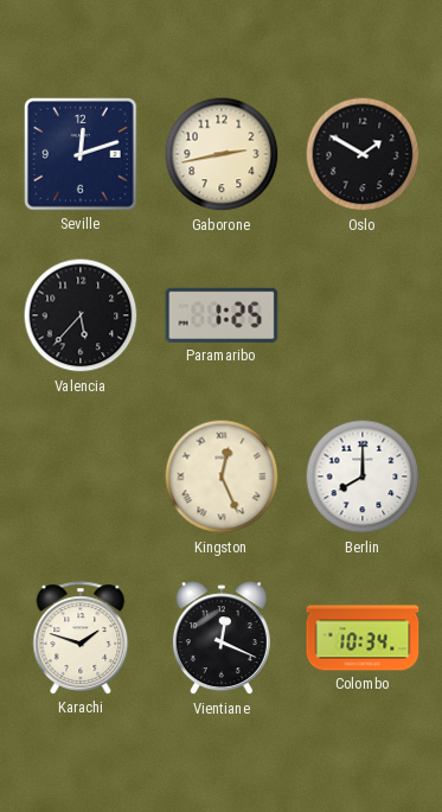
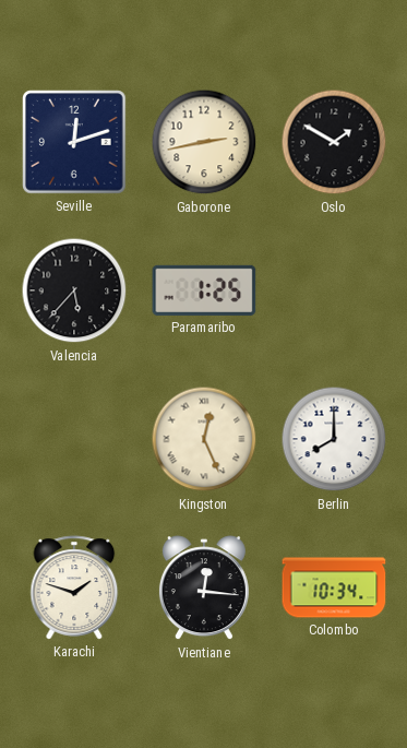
Vientiane: 12:19 -> 12:16 (204, 589)
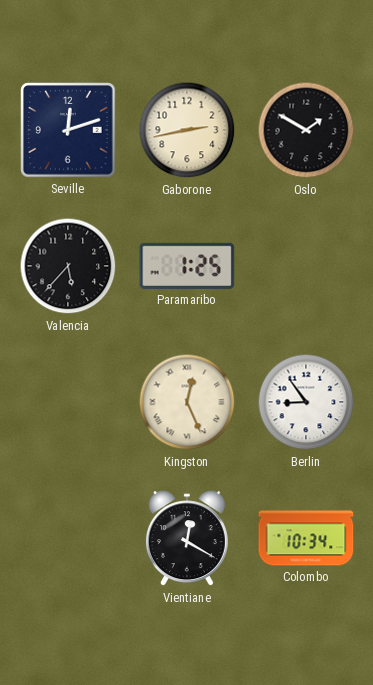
Berlin: 8:00 -> 8:54 (306, 402)
Karachi: 1:48 -> none (74, 587)
Vientiane: 12:16 -> 12:20 (187, 539)
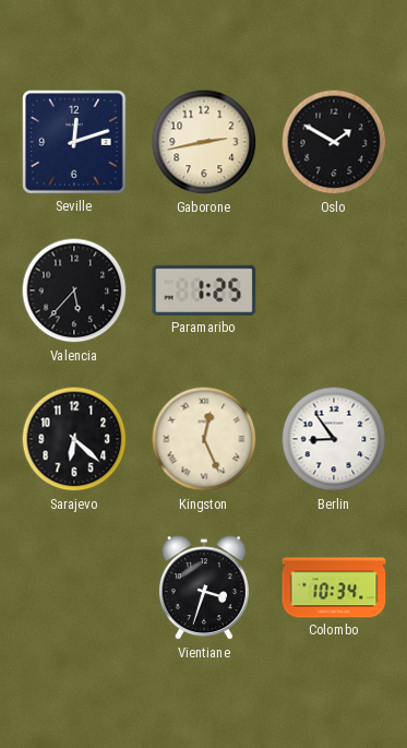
Sarajevo: none -> 6:22 (74, 439)
Vientiane: 12:20 -> 3:33 (204, 589)
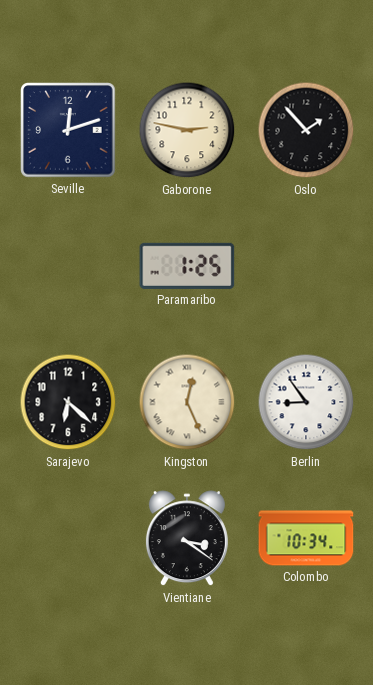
Gaborone: 2:43 -> 2:47 (187, 130)
Oslo: 1:50 -> 1:53 (306, 130)
Valencia: 5:37 -> none (74, 290)
Vientiane: 3:33 -> 3:21 (187, 539)
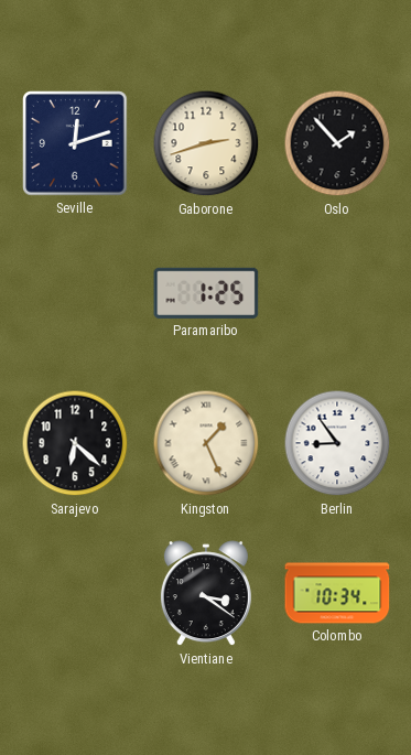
Gaborone: 2:47 -> 2:42 (206, 143)
Kingston: 12:26 -> 1:26 (206, 443)
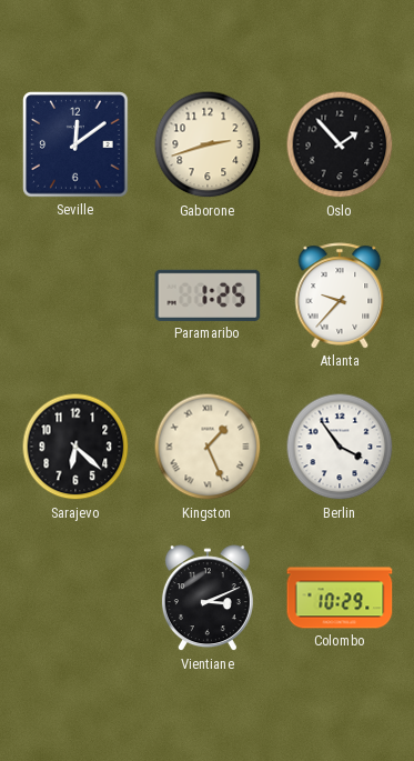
Seville: 12:12 -> 12:09 (75, 144)
Atlanta: none -> 9:37 (340, 296)
Berlin: 8:54 -> 3:54 (340, 447)
Vientiane: 3:21 -> 3:11 (208, 599)
Colombo: 10:34 -> 10:29 (340, 598)
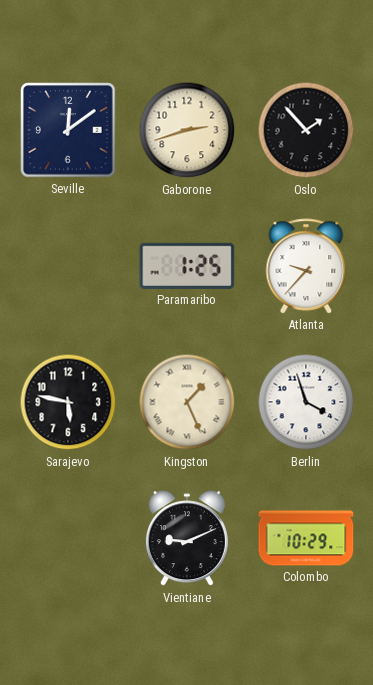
Sarajevo: 6:22 -> 5:47 (68, 402)
Berlin: 3:54 -> 3:57 (306, 402)
Vientiane: 3:11 -> 9:11 (187, 539)
